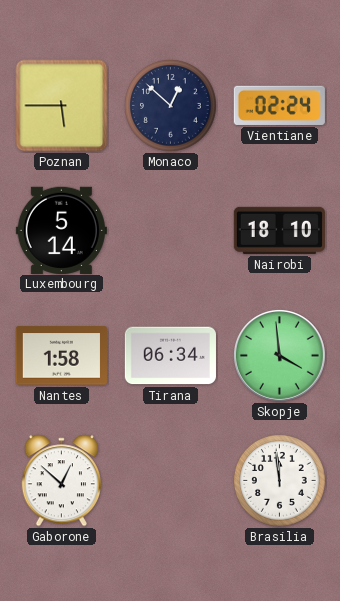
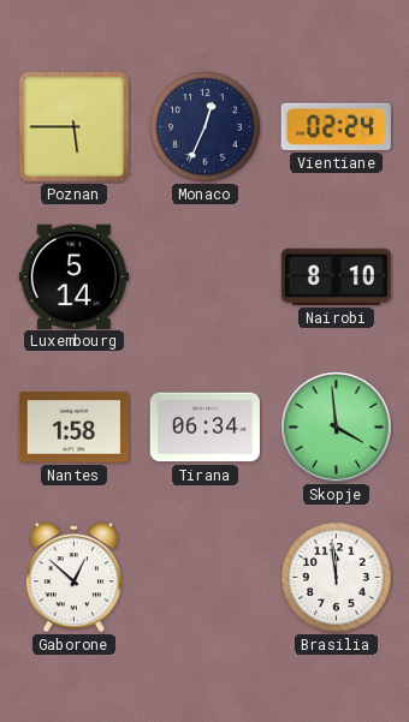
Monaco: 12:52 -> 12:34 (206, 127)
Nairobi: 18:10 -> 8:10 (336, 276)
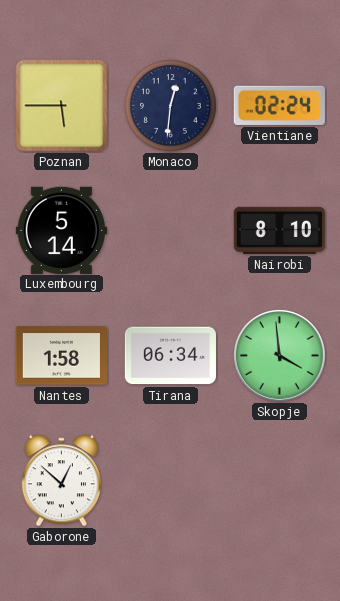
Monaco: 12:34 -> 12:31 (171, 106)
Brasilia: 11:59 -> none (337, 578)
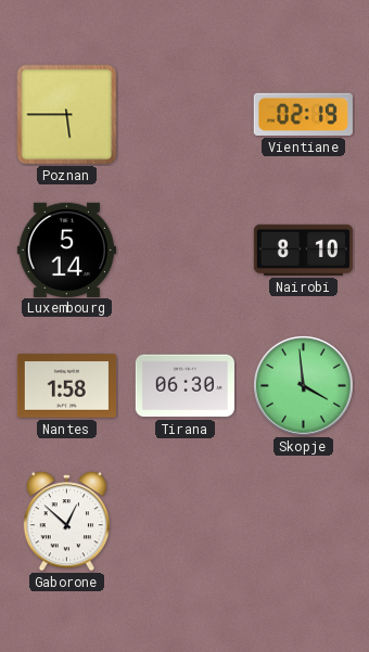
Monaco: 12:31 -> none (171, 106)
Vientiane: 02:24 -> 02:19 (303, 114)
Tirana: 06:34 -> 06:30 (184, 386)
